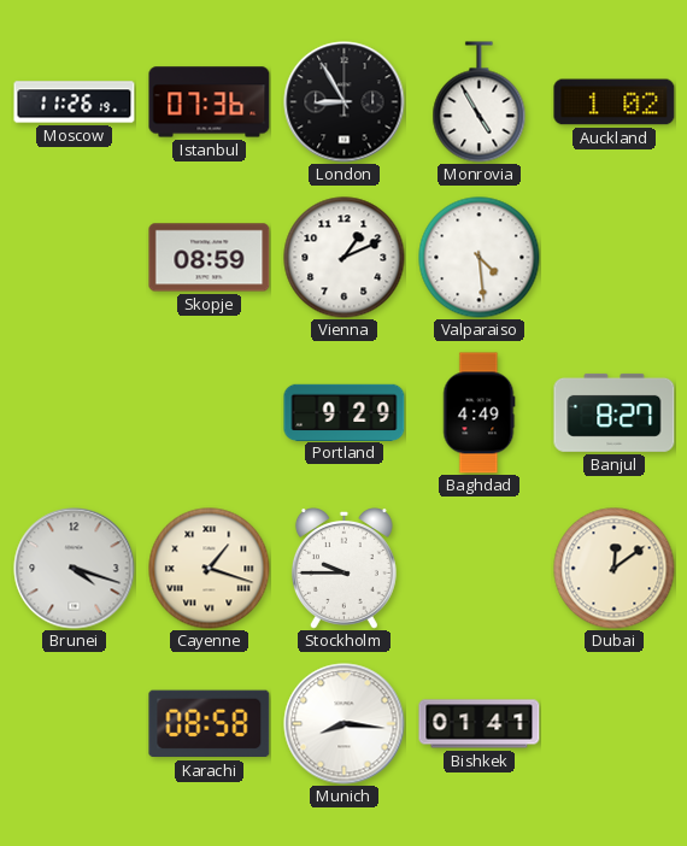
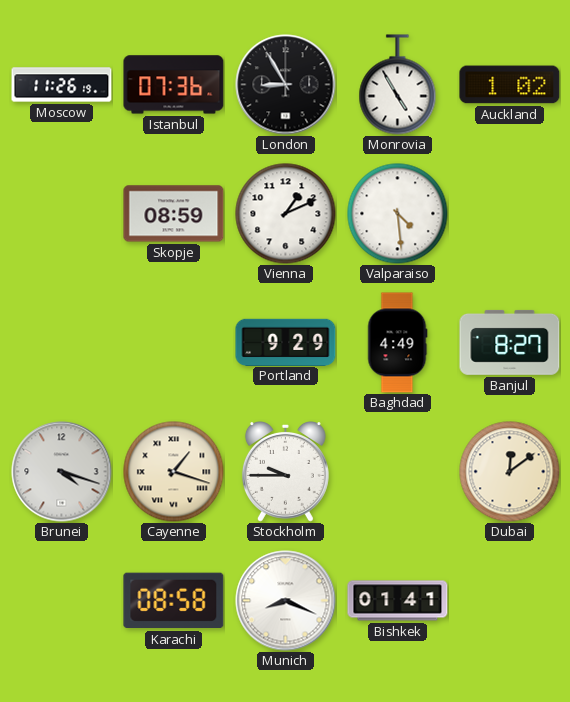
Munich: 8:16 -> 8:19 (286, 601)
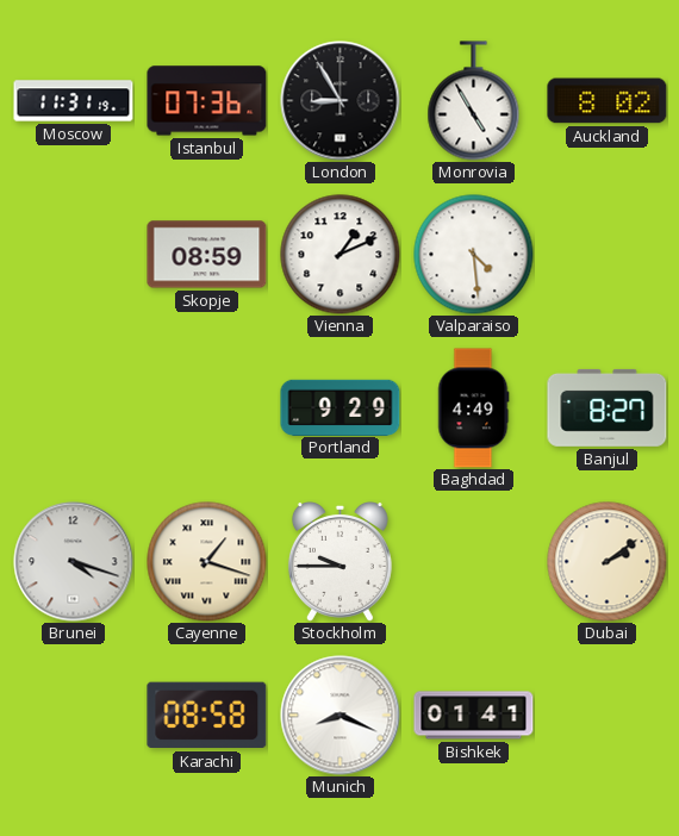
Moscow: 11:26 -> 11:31 (74, 101)
Auckland: 1:02 -> 8:02 (608, 101)
Dubai: 12:09 -> 2:09 (608, 562)
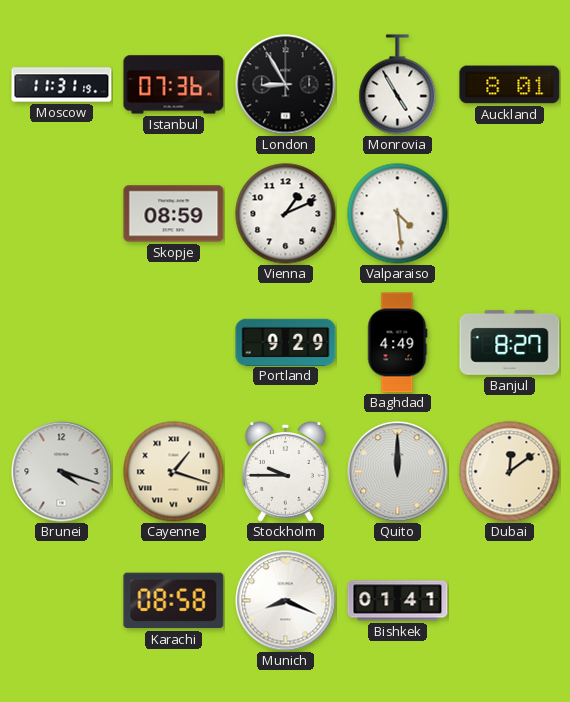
Auckland: 8:02 -> 8:01 (510, 85)
Quito: none -> 12:00 (398, 472)
Dubai: 2:09 -> 12:09 (510, 472)
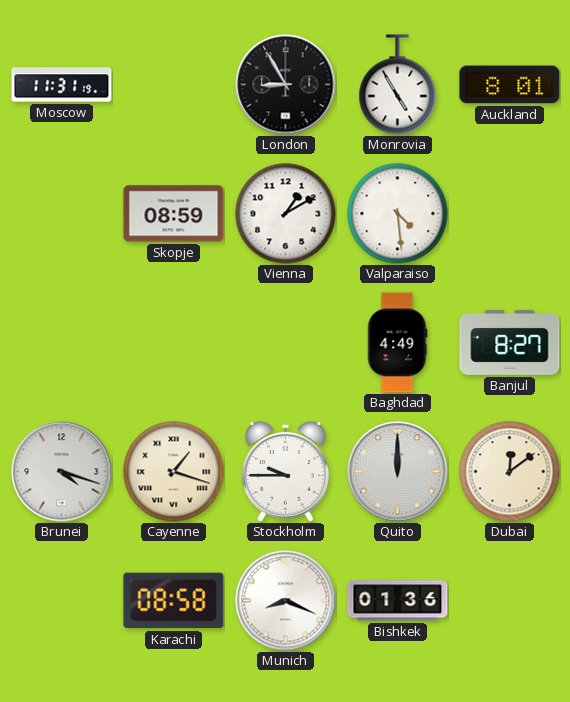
Istanbul: 07:36 -> none (174, 85)
Vienna: 1:11 -> 1:10 (286, 214)
Portland: 9:29 -> none (286, 342)
Bishkek: 01:41 -> 01:36 (398, 601)
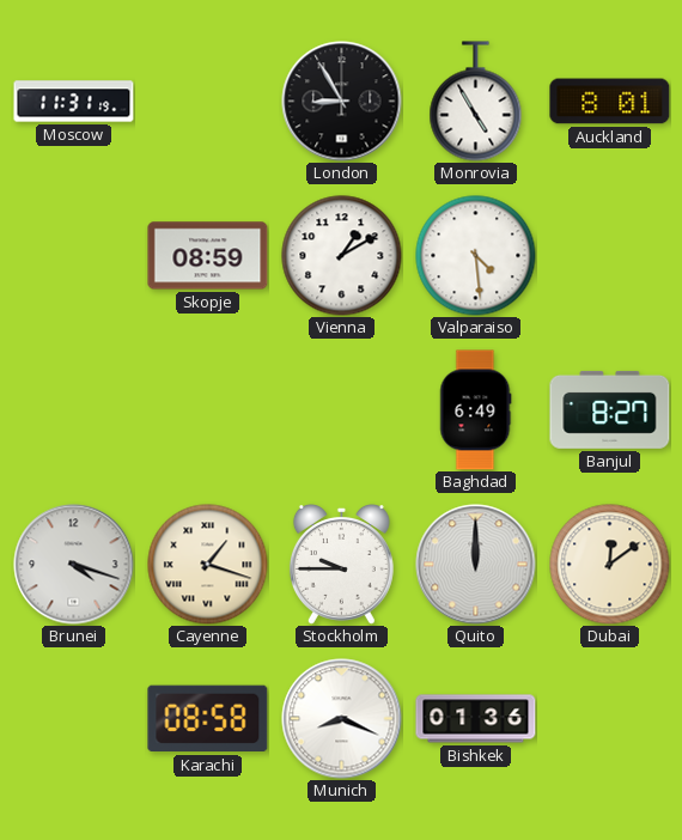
Baghdad: 4:49 -> 6:49 (475, 410)
